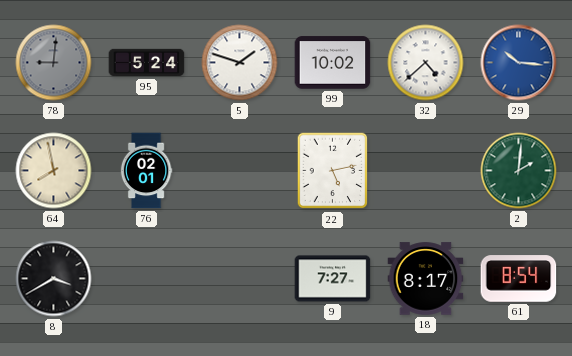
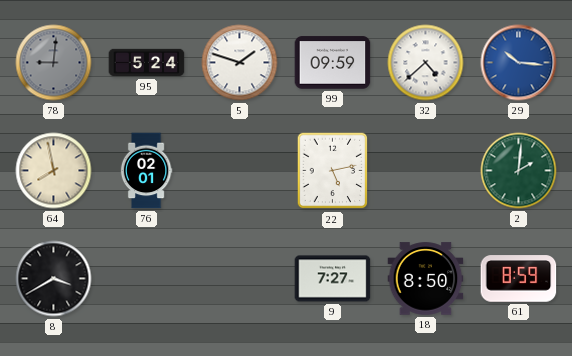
99: 10:02 -> 09:59 (333, 63)
18: 8:17 -> 8:50 (426, 279)
61: 8:54 -> 8:59 (519, 279)
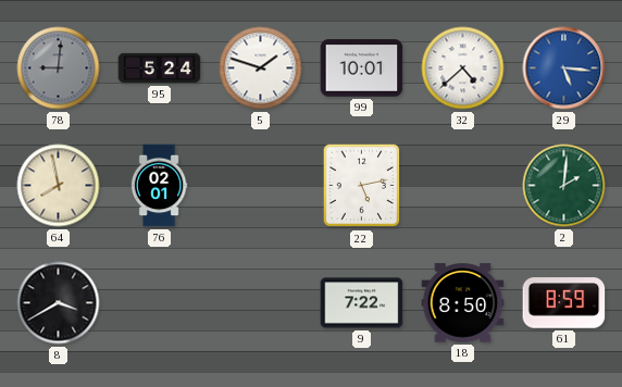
99: 09:59 -> 10:01 (362, 68)
29: 10:16 -> 5:16 (564, 68)
9: 7:27 -> 7:22 (362, 303)
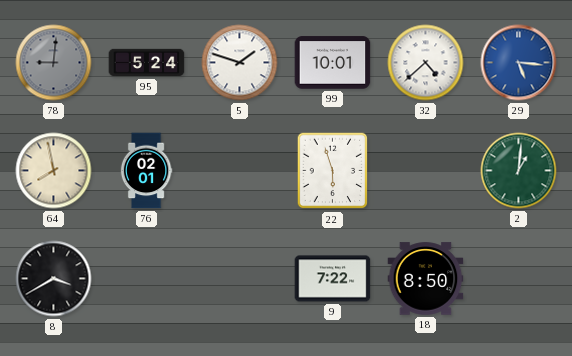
22: 5:13 -> 5:57 (333, 171)
2: 2:01 -> 1:01 (519, 171)
61: 8:59 -> none (564, 303)
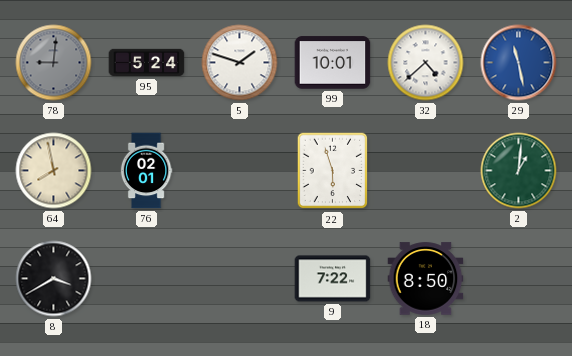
29: 5:16 -> 11:28 (519, 63)
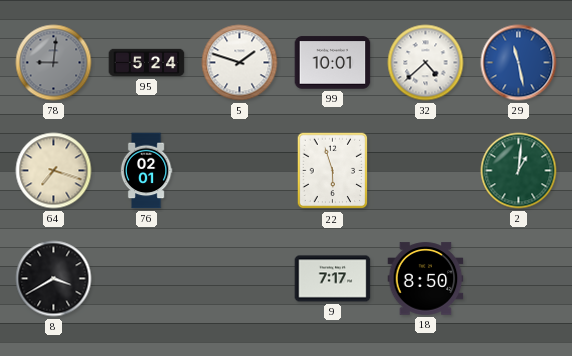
64: 7:58 -> 7:18 (54, 171)
9: 7:22 -> 7:17 (333, 279)
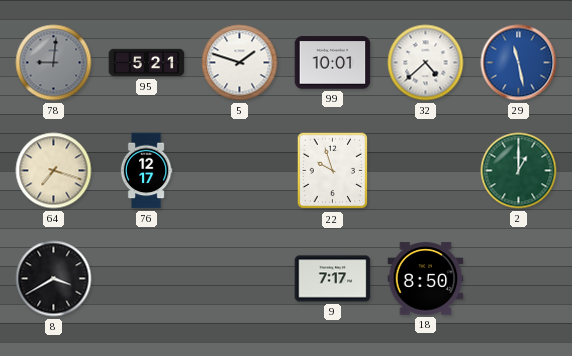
95: 5:24 -> 5:21 (147, 63)
76: 02:01 -> 12:17 (146, 171)
22: 5:57 -> 9:57 (333, 171)
2: 1:01 -> 1:00 (519, 171)
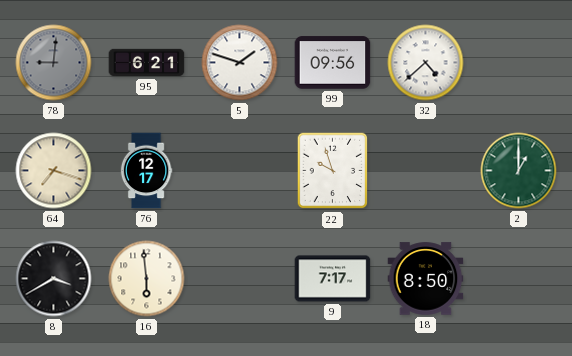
95: 5:21 -> 6:21 (147, 63)
99: 10:01 -> 09:56 (333, 63)
29: 11:28 -> none (519, 63)
16: none -> 5:59 (147, 279)
